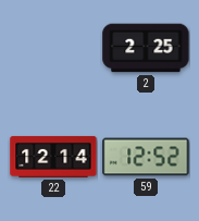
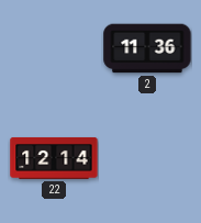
2: 2:25 -> 11:36 (147, 48)
59: 12:52 -> none (146, 157)
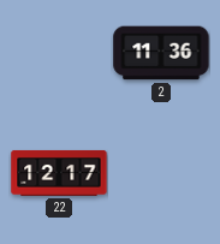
22: 12:14 -> 12:17 (59, 173)
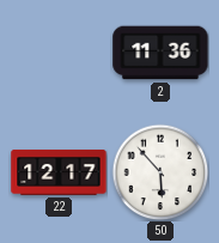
50: none -> 5:53 (160, 172)
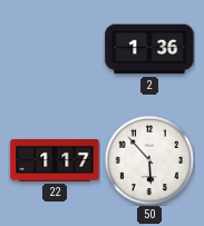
2: 11:36 -> 1:36 (149, 49)
22: 12:17 -> 1:17 (55, 160)
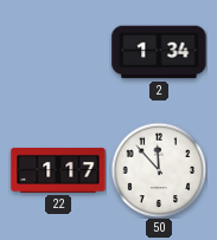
2: 1:36 -> 1:34 (159, 52)
50: 5:53 -> 11:53 (159, 170)
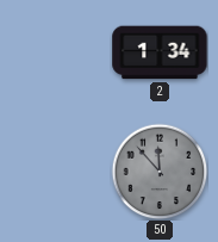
22: 1:17 -> none (58, 170)
50 dial: white -> grey (160, 172)
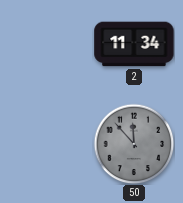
2: 1:34 -> 11:34 (134, 44)
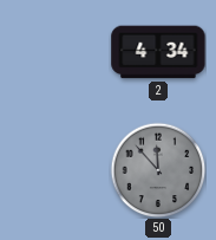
2: 11:34 -> 4:34 (158, 52)
